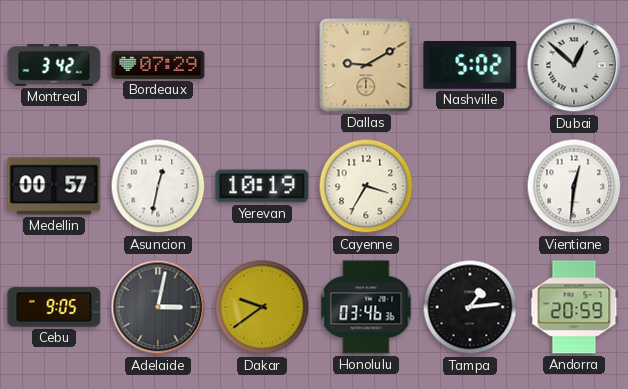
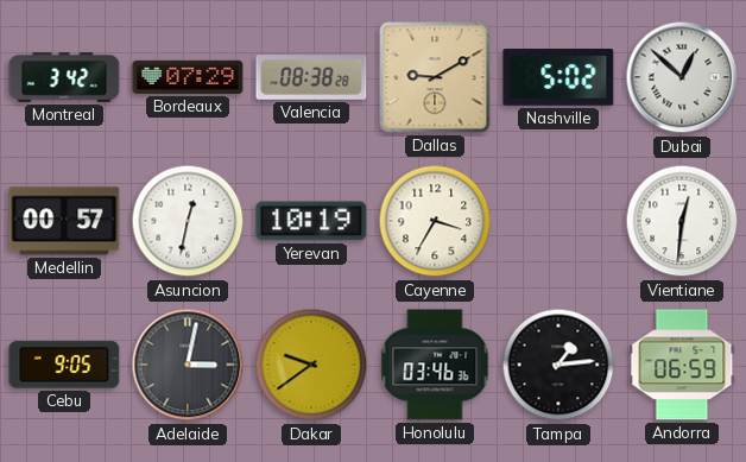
Valencia: none -> 08:38 (311, 77)
Andorra: 20:59 -> 06:59 (682, 365)
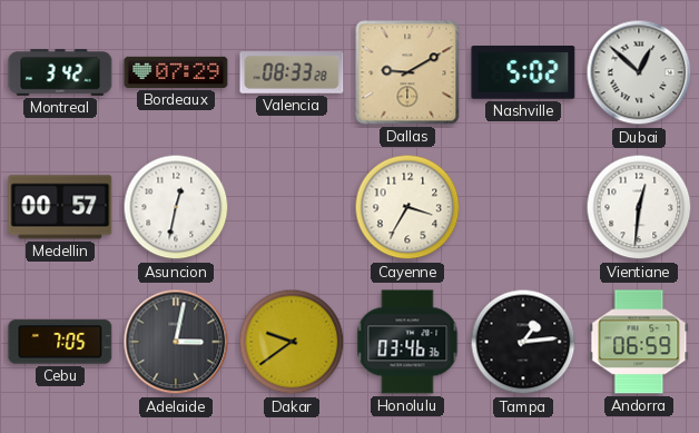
Valencia: 08:38 -> 08:33 (292, 72)
Yerevan: 10:19 -> none (311, 221)
Cebu: 9:05 -> 7:05 (60, 342)
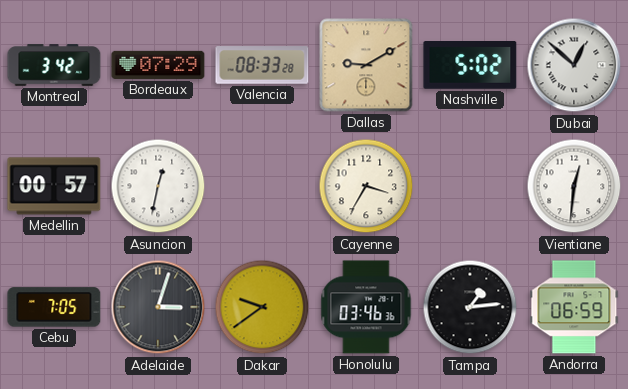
Adelaide: 3:02 -> 3:03 (158, 307)
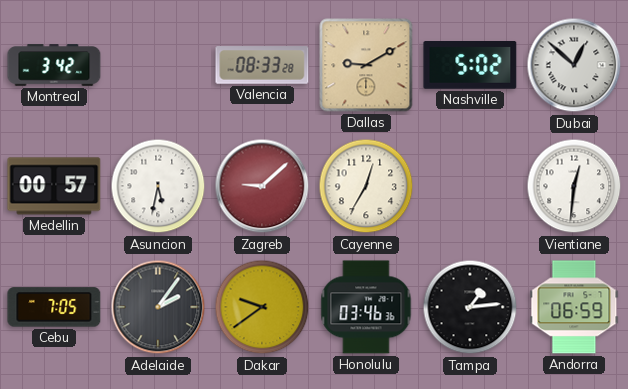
Bordeaux: 07:29 -> none (158, 65)
Asuncion: 12:32 -> 5:32 (158, 186)
Zagreb: none -> 9:08 (262, 186)
Cayenne: 3:35 -> 12:35 (366, 186)
Adelaide: 3:03 -> 2:06 (158, 307)
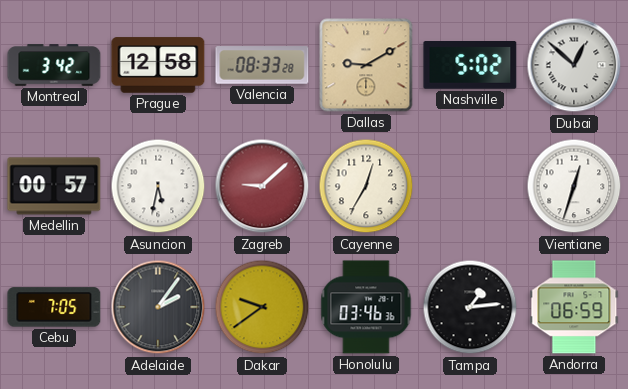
Prague: none -> 12:58 (158, 65)
Vientiane: 12:31 -> 12:33 (574, 186)
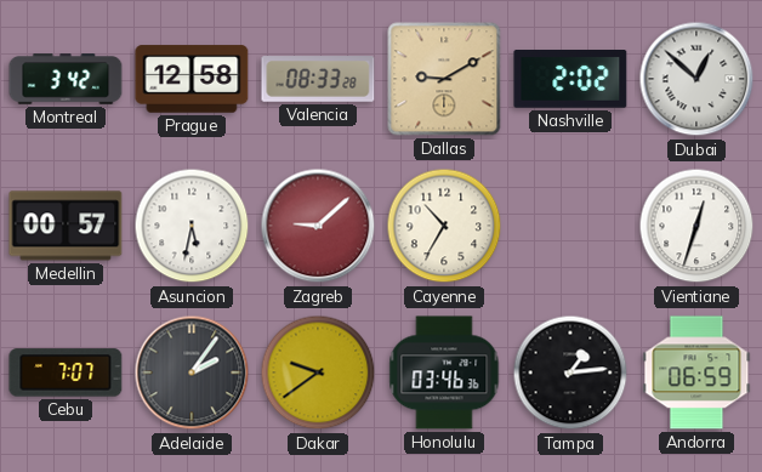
Nashville: 5:02 -> 2:02 (570, 80)
Cayenne: 12:35 -> 10:35 (444, 226)
Cebu: 7:05 -> 7:07 (66, 373)
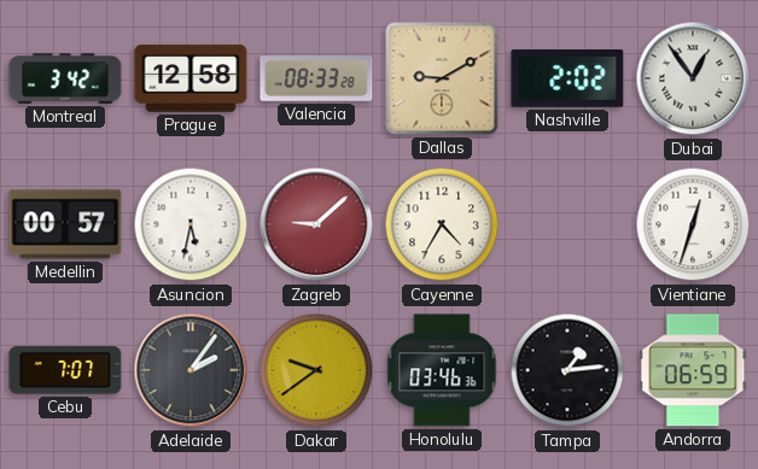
Dubai: 12:52 -> 12:54 (693, 78)
Cayenne: 10:35 -> 4:35 (442, 224)
